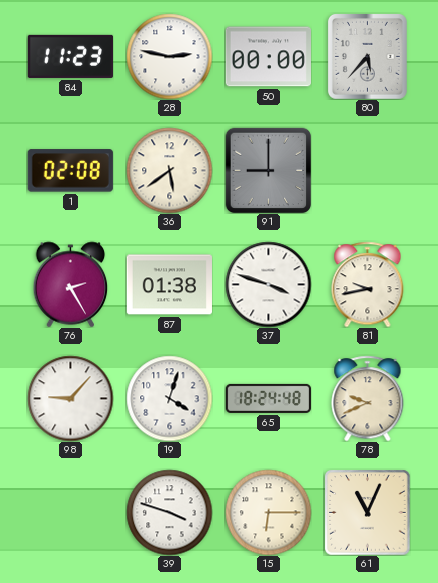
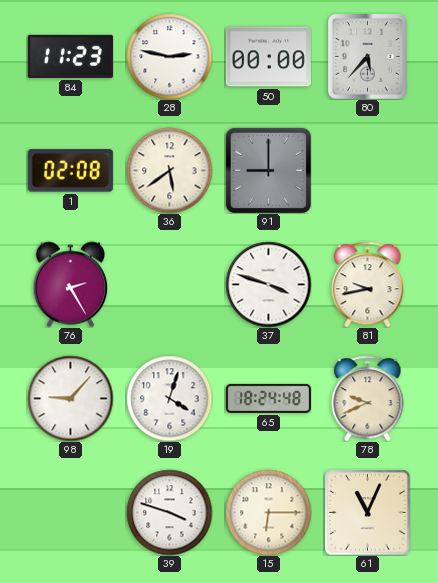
87: 01:38 -> none (169, 285)
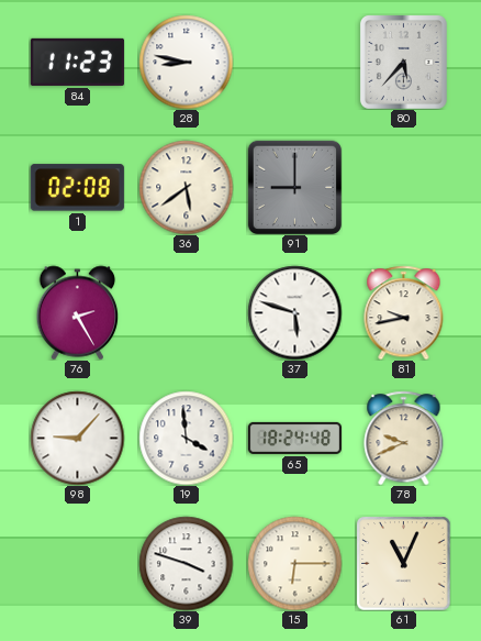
28: 2:47 -> 8:47 (186, 62)
50: 00:00 -> none (268, 57)
37: 3:48 -> 5:48 (294, 312)
19: 4:03 -> 3:59 (186, 438)
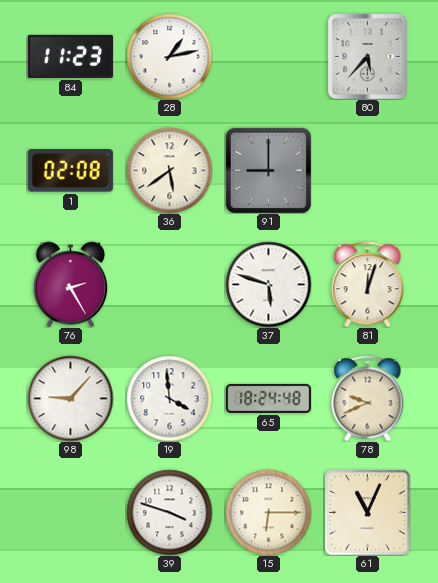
28: 8:47 -> 1:13 (169, 56)
81: 9:43 -> 12:03 (368, 284)
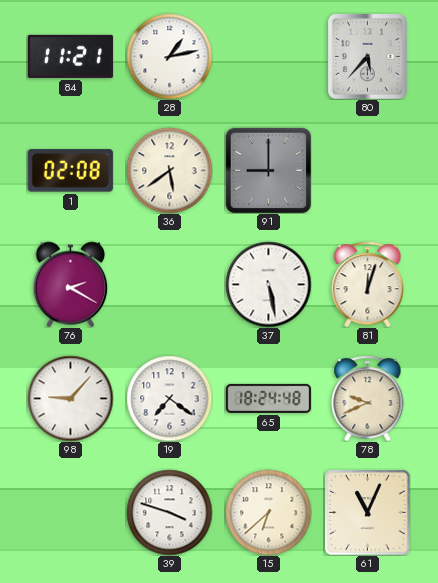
84: 11:23 -> 11:21 (70, 56)
76: 2:25 -> 2:20 (71, 284)
37: 5:48 -> 5:28 (268, 284)
19: 3:59 -> 7:21 (169, 398)
15: 6:15 -> 6:38 (268, 512)
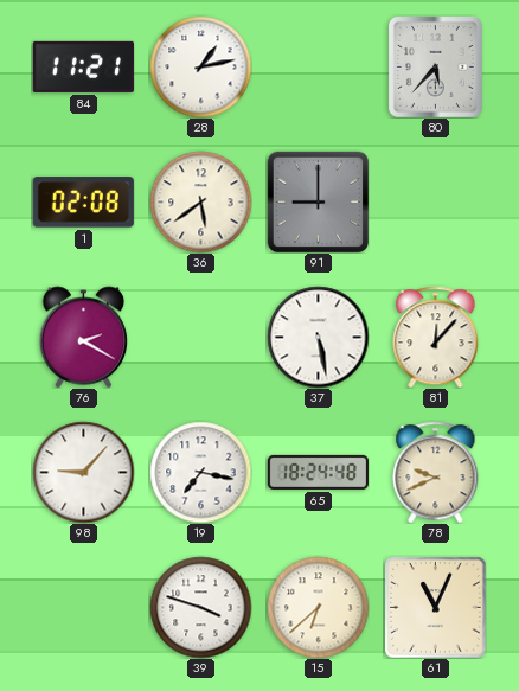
81: 12:03 -> 12:07 (436, 337)
19: 7:21 -> 7:17 (200, 472)
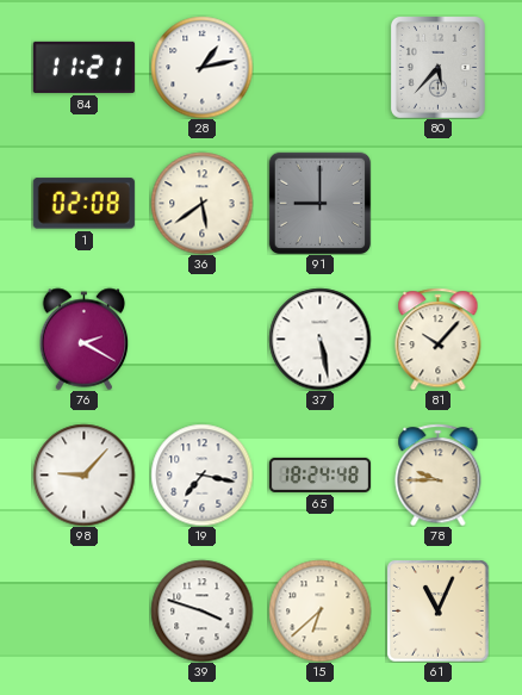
81: 12:07 -> 10:07 (439, 339)
78: 9:41 -> 9:45 (439, 474)
